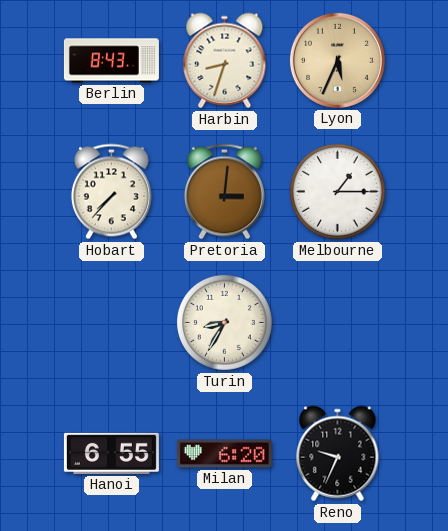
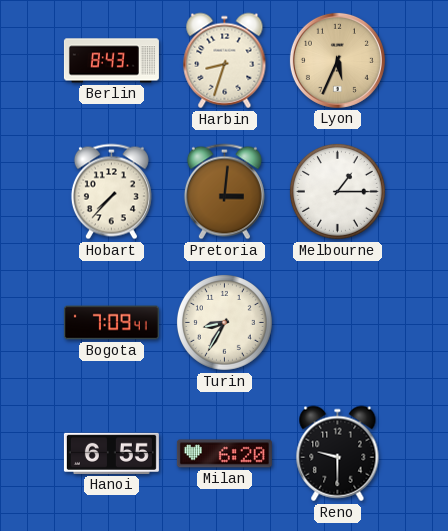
Bogota: none -> 7:09 (111, 323)
Reno: 9:34 -> 9:30 (338, 454)
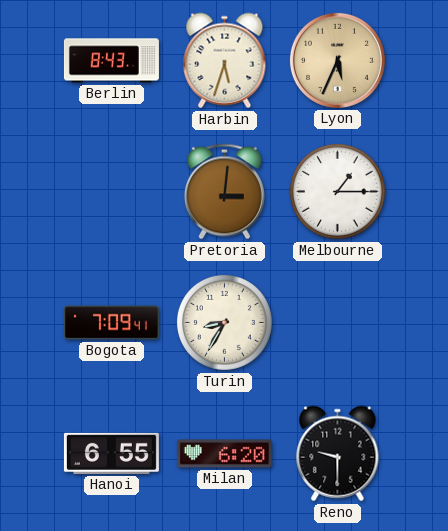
Harbin: 8:33 -> 5:33 (225, 61)
Hobart: 7:37 -> none (111, 192)
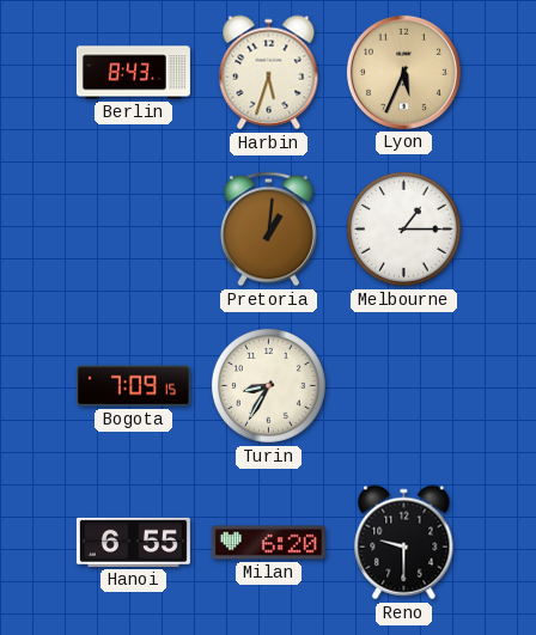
Pretoria: 3:01 -> 1:01 (268, 230)
Bogota: 7:09:41 -> 7:09:15 (133, 386)
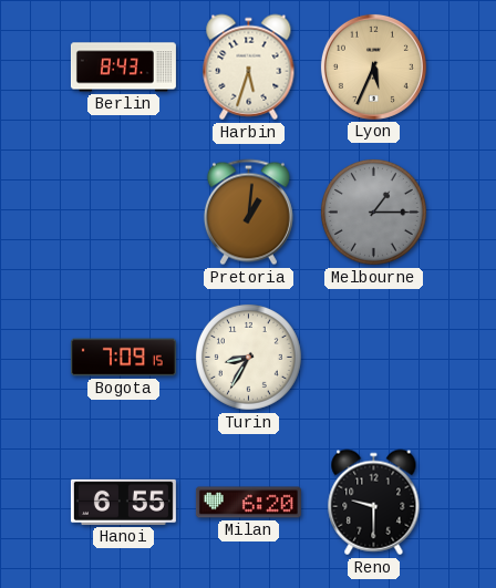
Melbourne dial: white -> grey (373, 212)
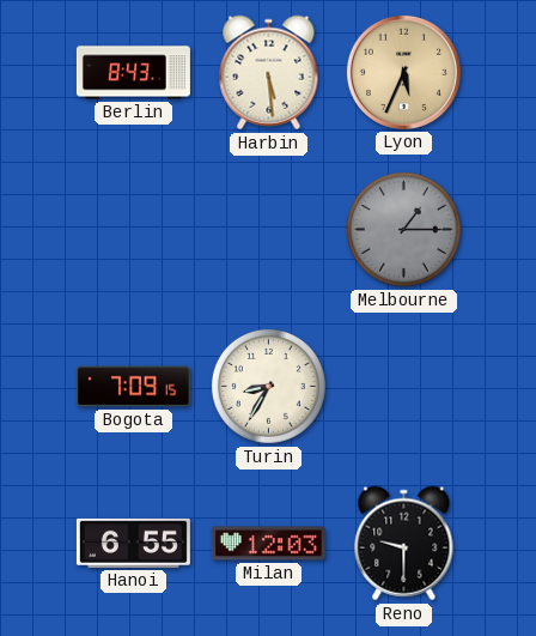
Harbin: 5:33 -> 5:29 (269, 73)
Pretoria: 1:01 -> none (248, 213)
Milan: 6:20 -> 12:03 (268, 544)
